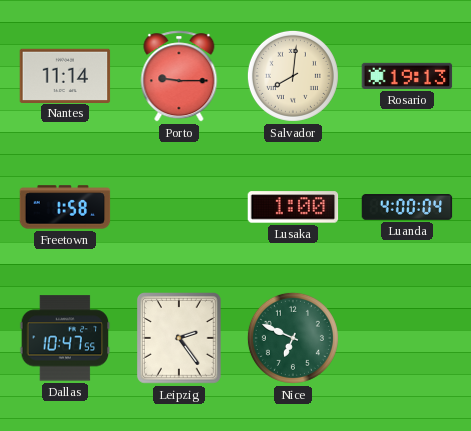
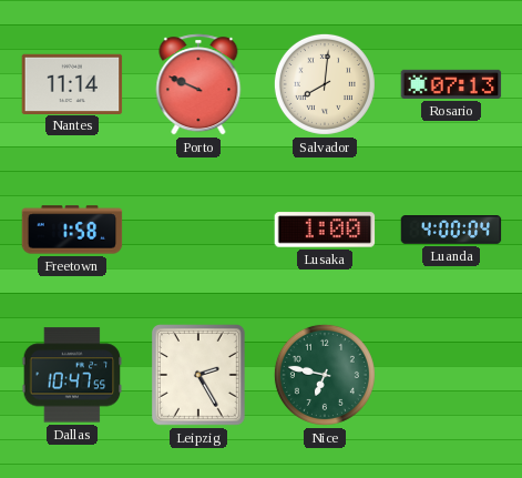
Porto: 9:15 -> 9:49 (198, 84)
Rosario: 19:13 -> 07:13 (451, 84)
Leipzig: 2:24 -> 2:25 (199, 376)
Nice: 6:49 -> 6:47 (325, 375)
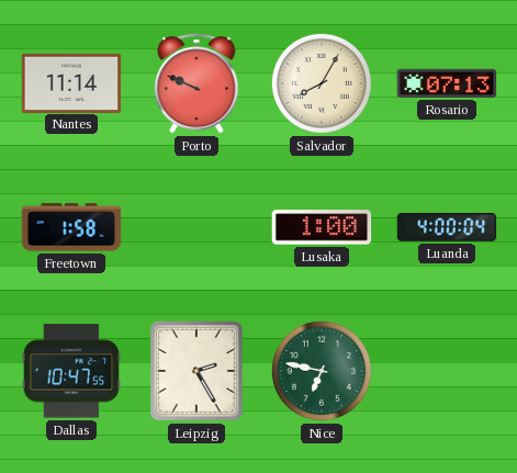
Salvador: 8:01 -> 8:05 (322, 83)
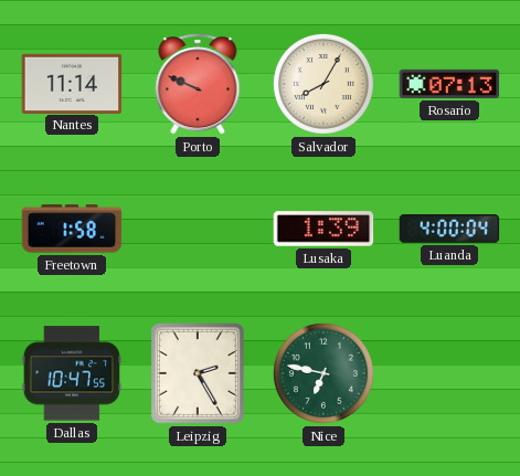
Lusaka: 1:00 -> 1:39 (323, 229)
